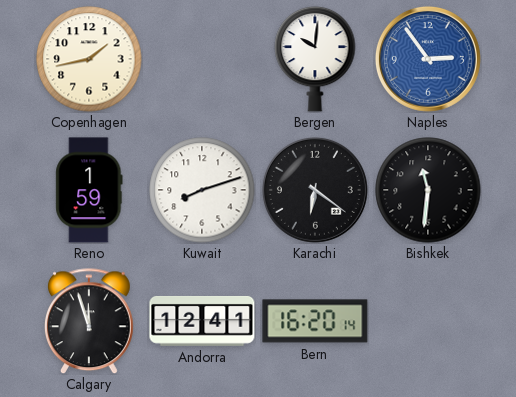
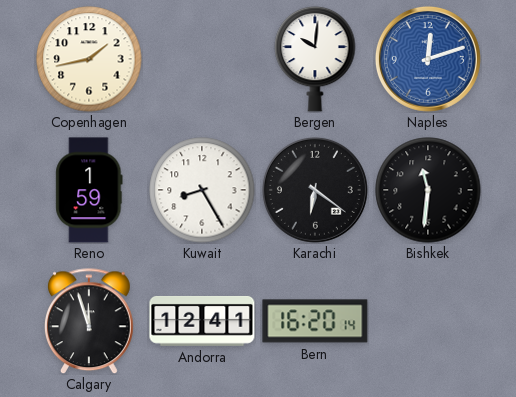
Naples: 2:54 -> 12:12 (428, 59)
Kuwait: 8:12 -> 8:25 (202, 190)
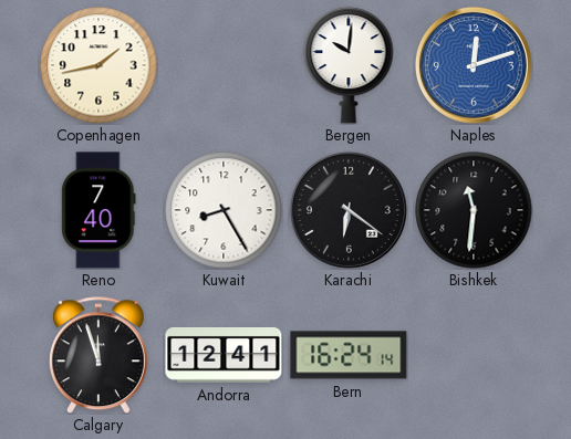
Reno: 1:59 -> 7:40 (98, 210)
Bern: 16:20 -> 16:24 (349, 355)
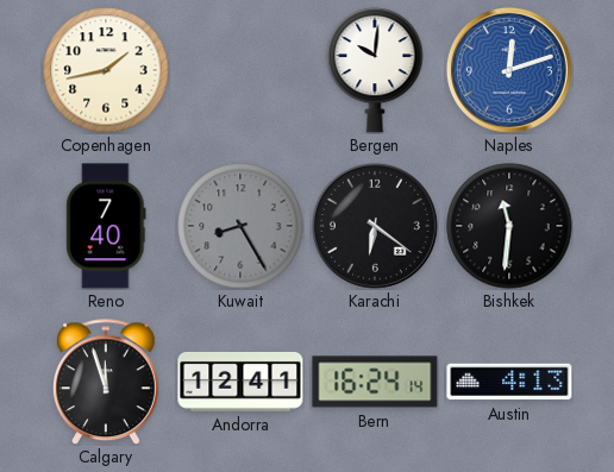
Kuwait dial: white -> grey (240, 226)
Austin: none -> 4:13 (509, 382)
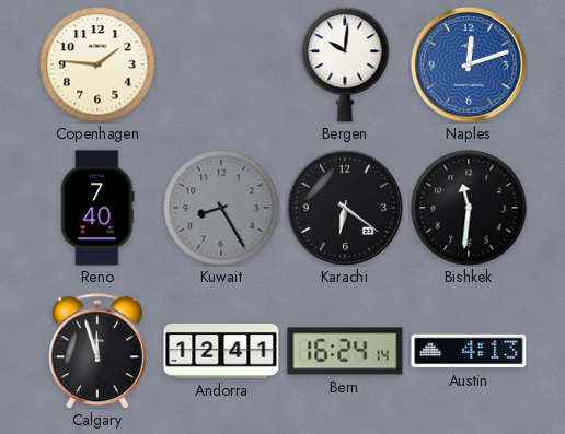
Copenhagen: 1:43 -> 1:46 (97, 64)
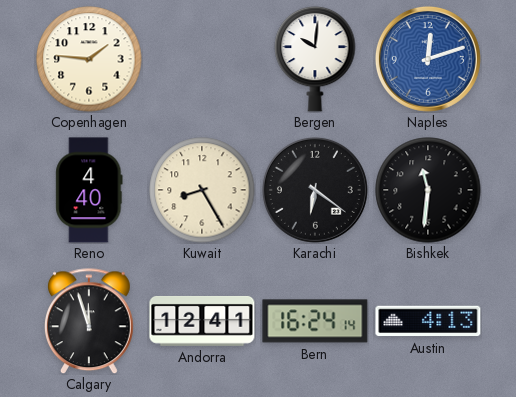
Reno: 7:40 -> 4:40 (89, 190)
Kuwait dial: grey -> cream (202, 190)
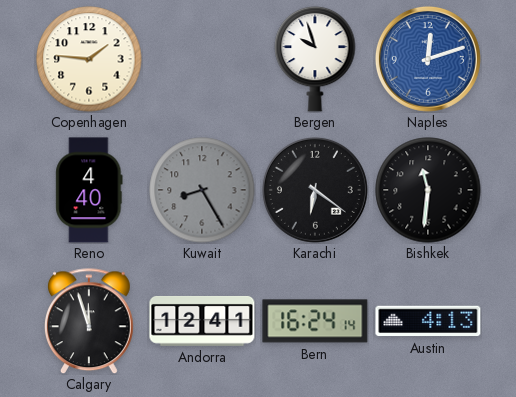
Bergen: 10:01 -> 9:57 (315, 59)
Kuwait dial: cream -> grey (202, 190)
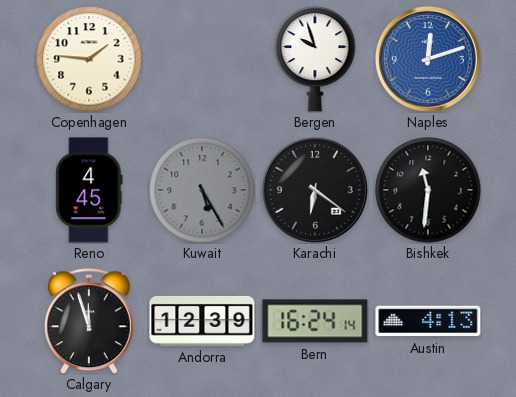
Reno: 4:40 -> 4:45 (89, 190)
Kuwait: 8:25 -> 5:25 (202, 190)
Andorra: 12:41 -> 12:39 (202, 321)
